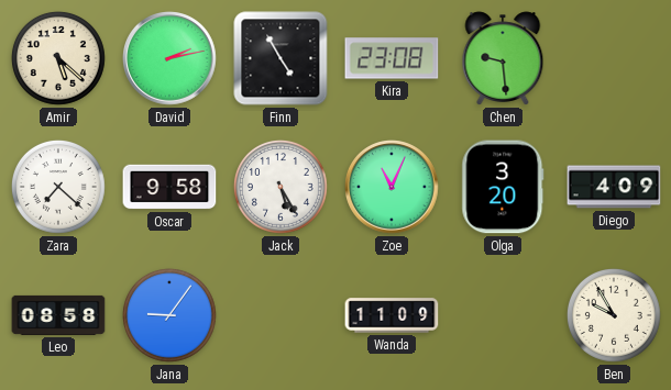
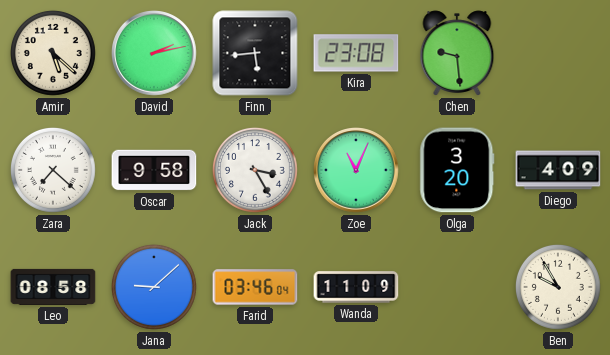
Finn: 4:55 -> 5:44 (255, 53)
Jack: 5:25 -> 3:25 (255, 170)
Jana: 9:06 -> 9:08 (154, 287)
Farid: none -> 03:46 (255, 287)
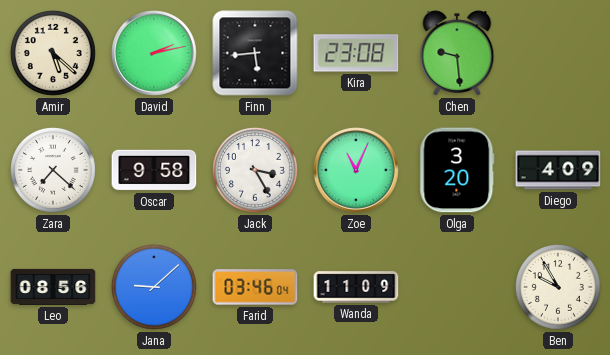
Leo: 08:58 -> 08:56 (53, 287)
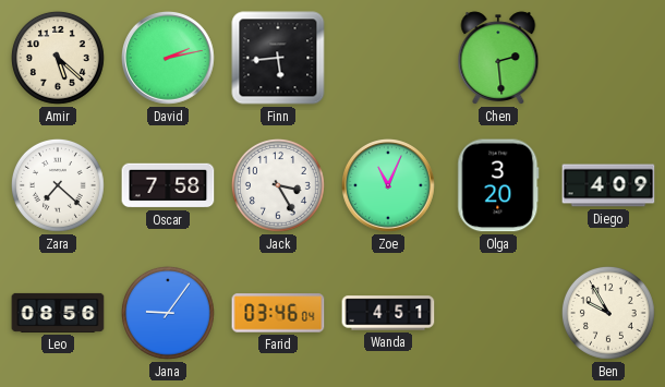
Kira: 23:08 -> none (356, 53)
Chen: 9:29 -> 2:29 (498, 58)
Oscar: 9:58 -> 7:58 (168, 185)
Jana: 9:08 -> 9:06 (168, 313)
Wanda: 11:09 -> 4:51 (388, 313)
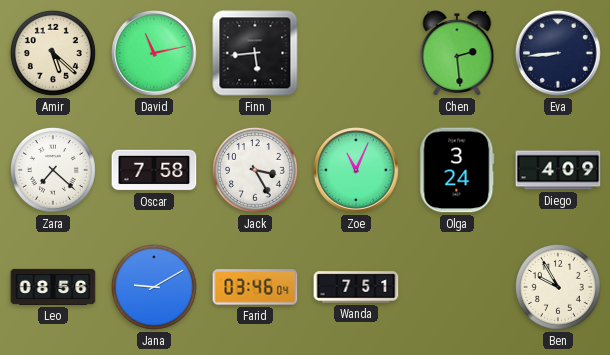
David: 2:13 -> 11:13 (155, 54)
Eva: none -> 8:44 (559, 54)
Olga: 3:20 -> 3:24 (457, 170)
Jana: 9:06 -> 9:10 (154, 287)
Wanda: 4:51 -> 7:51 (356, 287)
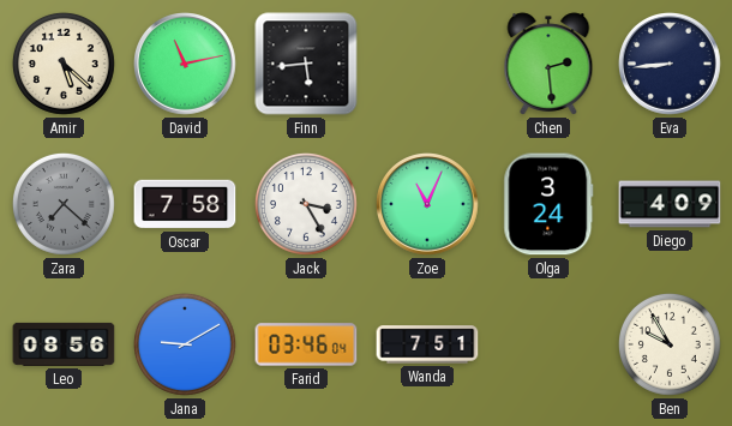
Zara dial: white -> grey (64, 204)
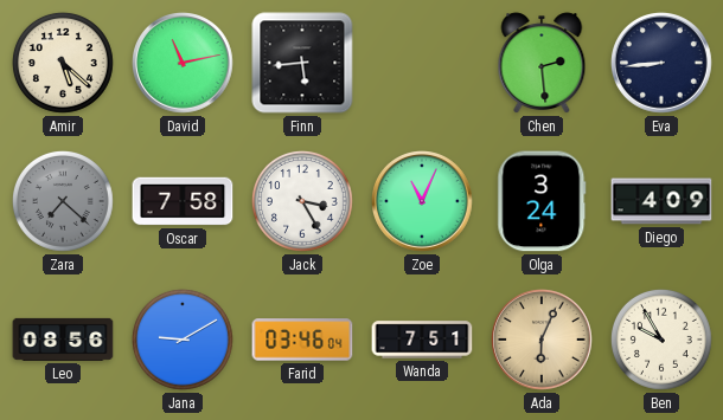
Ada: none -> 6:04 (543, 341)
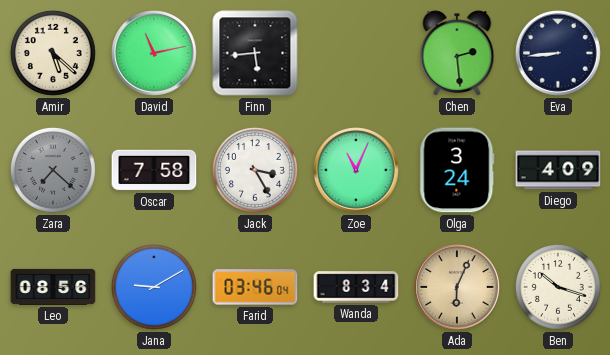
Wanda: 7:51 -> 8:34 (356, 287)
Ben: 9:55 -> 10:18 (558, 287)
